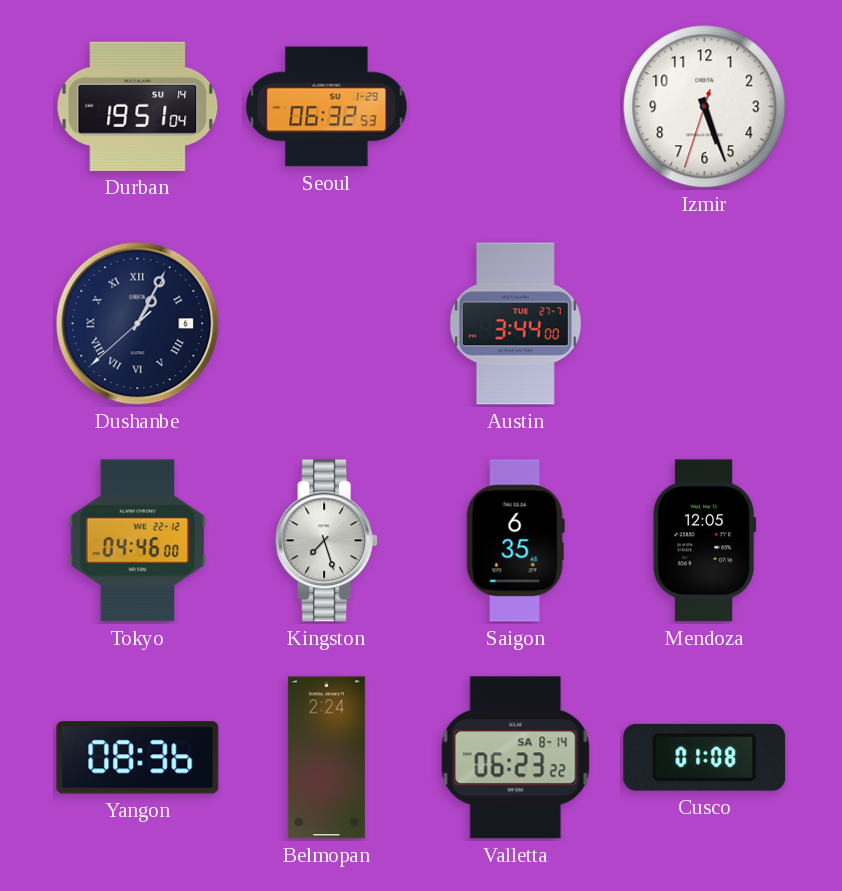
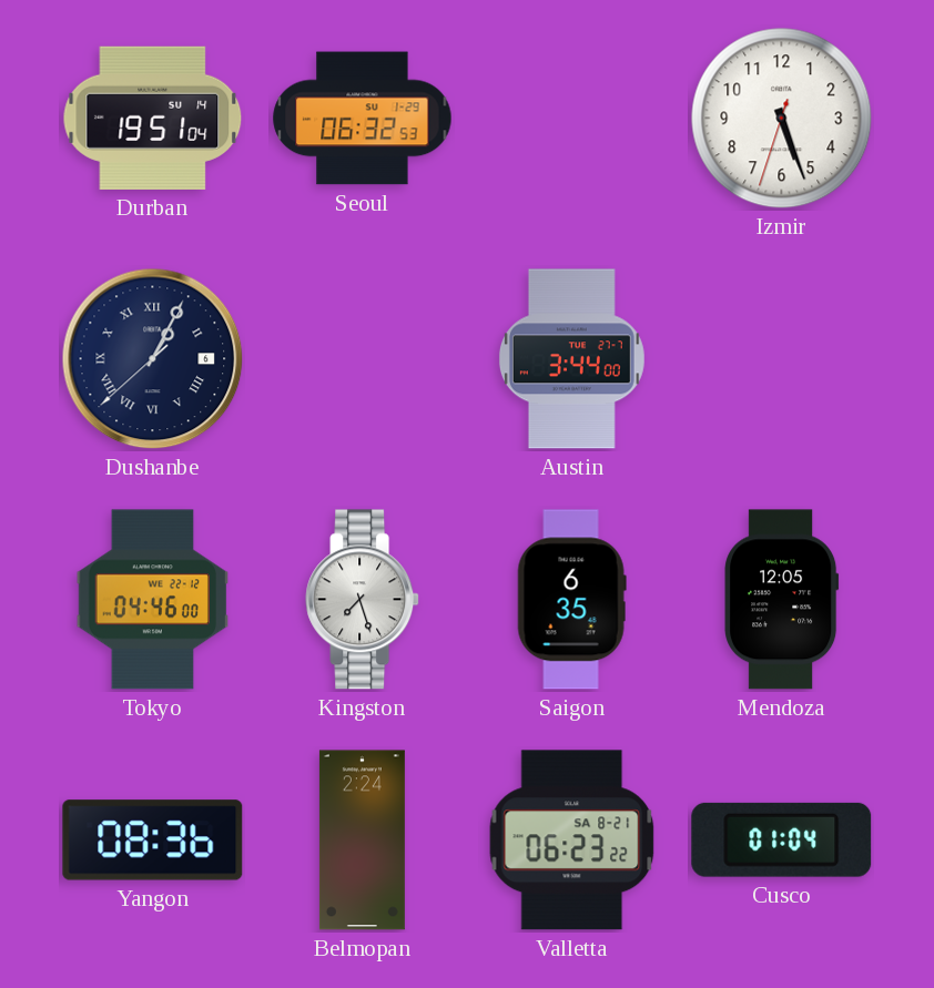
Valletta date: SA 8-14 -> SA 8-21 (572, 841)
Cusco: 01:08 -> 01:04 (782, 839)
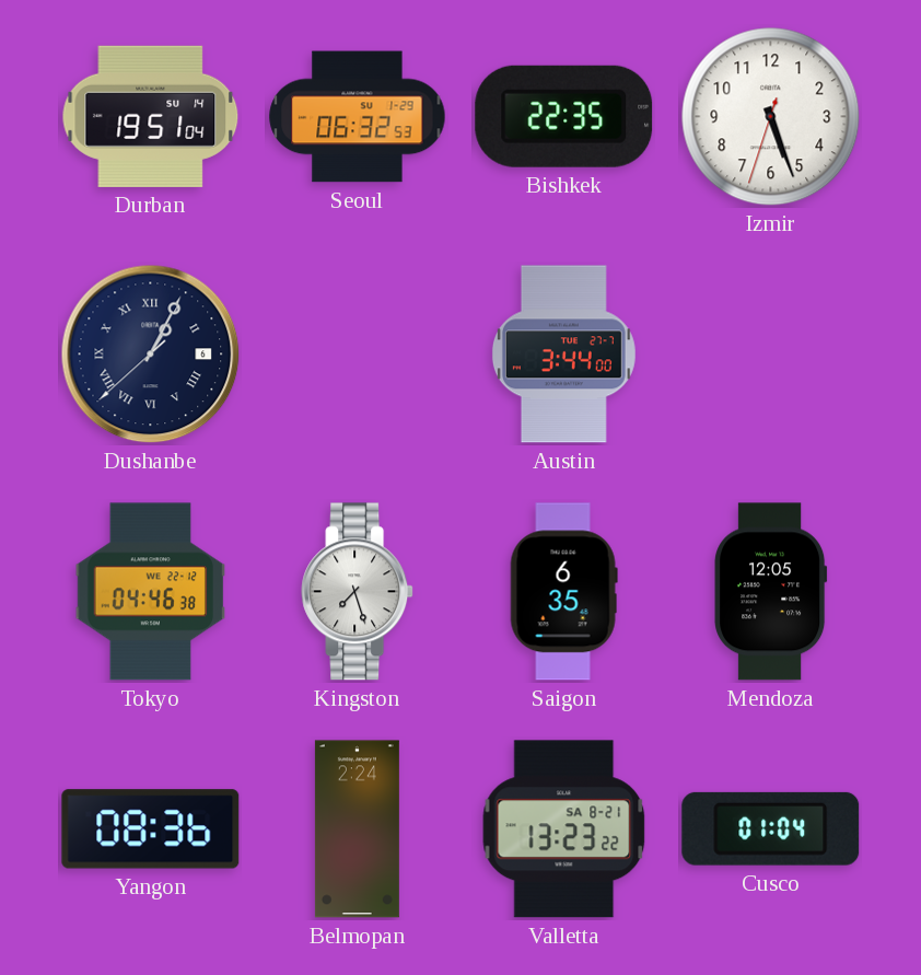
Bishkek: none -> 22:35 (564, 116)
Tokyo: 04:46:00 -> 04:46:38 (151, 592)
Valletta: 06:23 -> 13:23 (564, 829)
